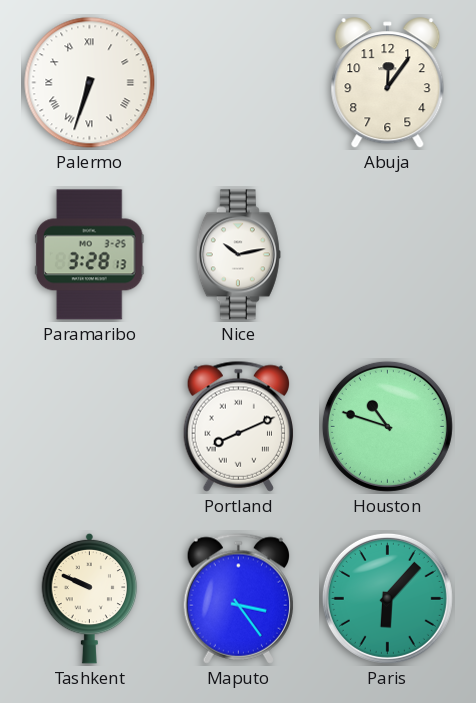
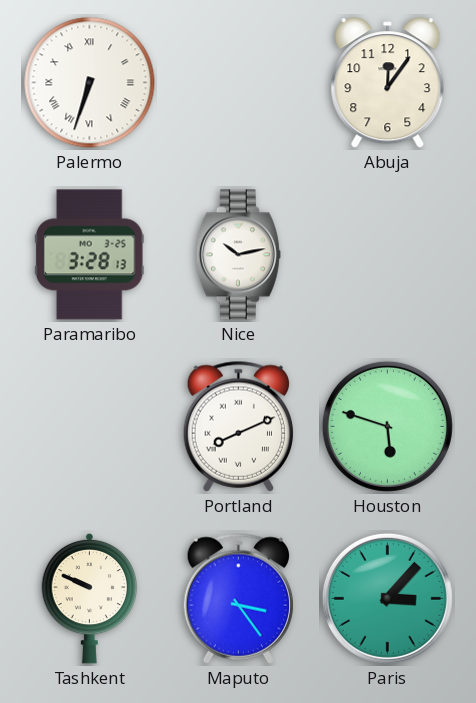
Houston: 10:48 -> 5:48 (387, 426)
Paris: 6:07 -> 3:07 (387, 598)
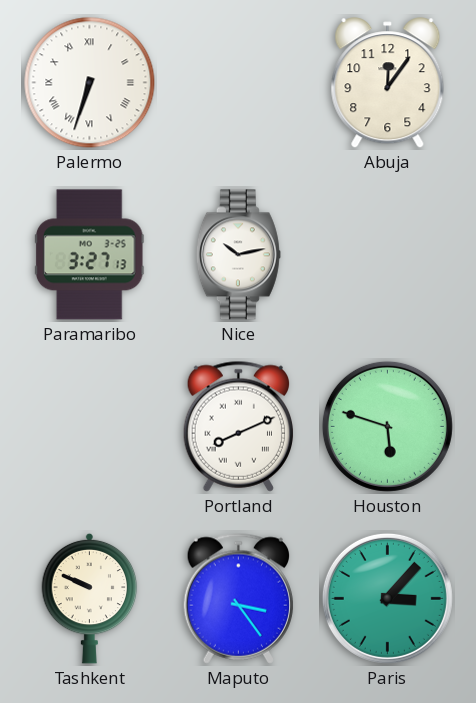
Paramaribo: 3:28 -> 3:27 (89, 255)
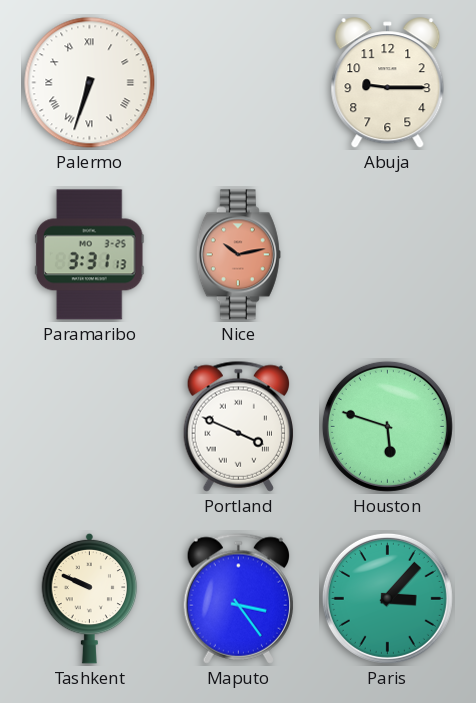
Abuja: 12:06 -> 9:15 (388, 83)
Paramaribo: 3:27 -> 3:31 (89, 255)
Nice dial: white -> salmon (238, 255)
Portland: 8:11 -> 3:49 (238, 426)
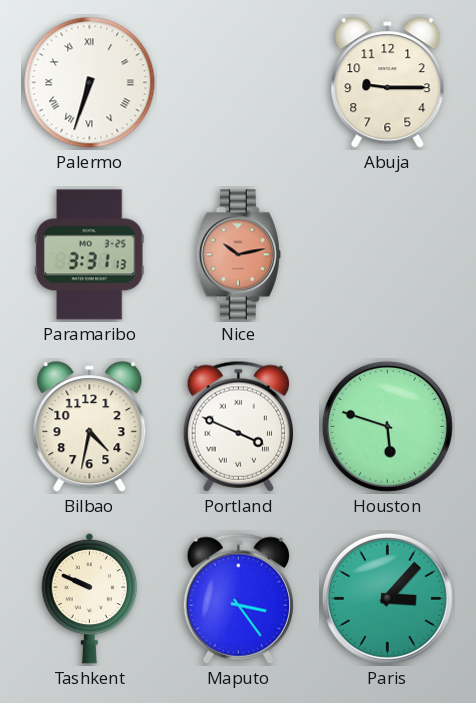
Bilbao: none -> 4:32 (90, 427)
